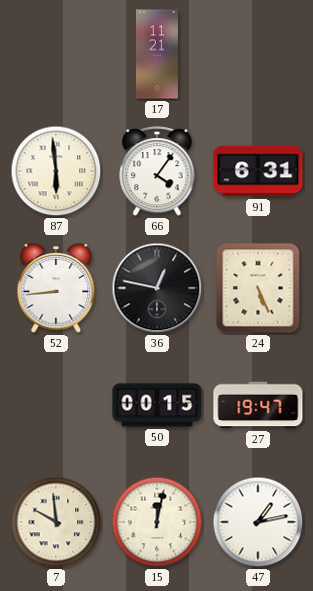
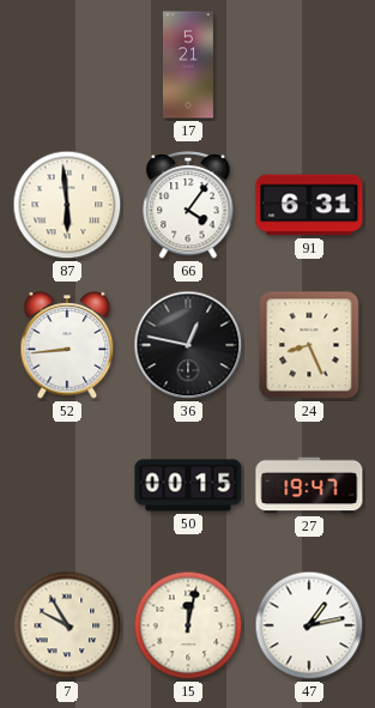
17: 11:21 -> 5:21 (188, 65)
24: 5:26 -> 8:26 (309, 345)
7: 9:59 -> 9:55 (67, 625)
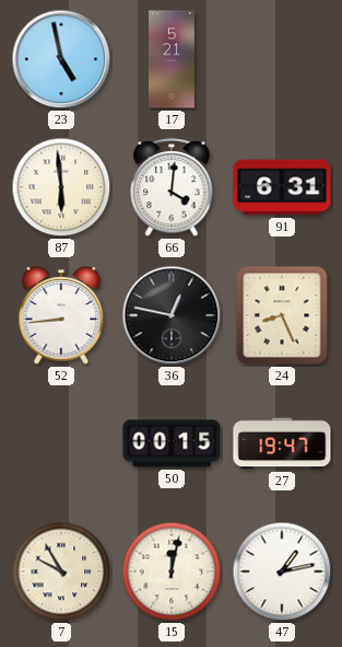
23: none -> 4:58 (61, 59)
66: 4:06 -> 4:01 (172, 188)
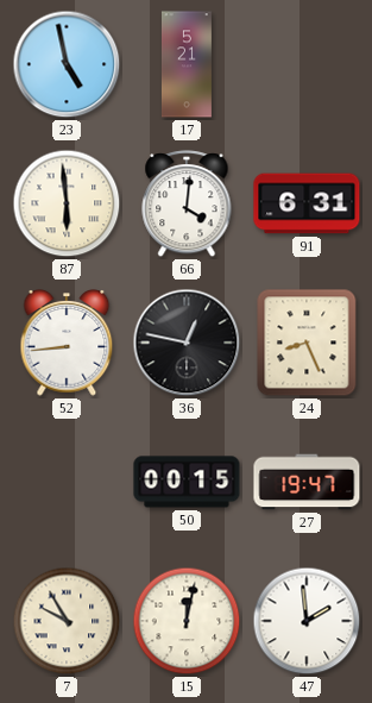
47: 1:13 -> 1:59 (307, 621)
